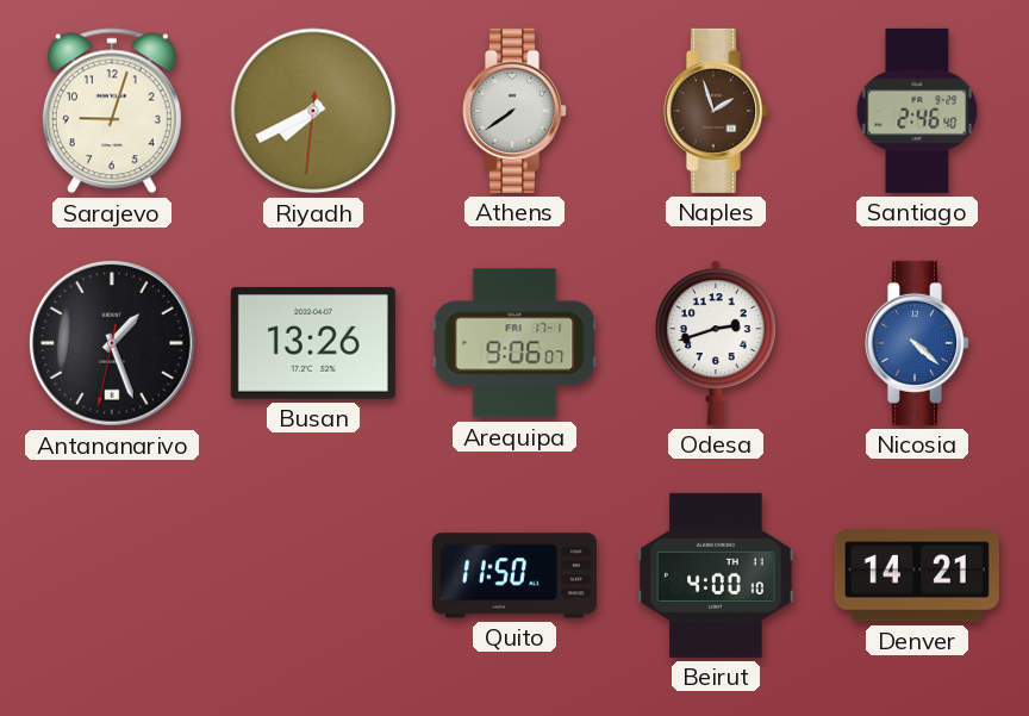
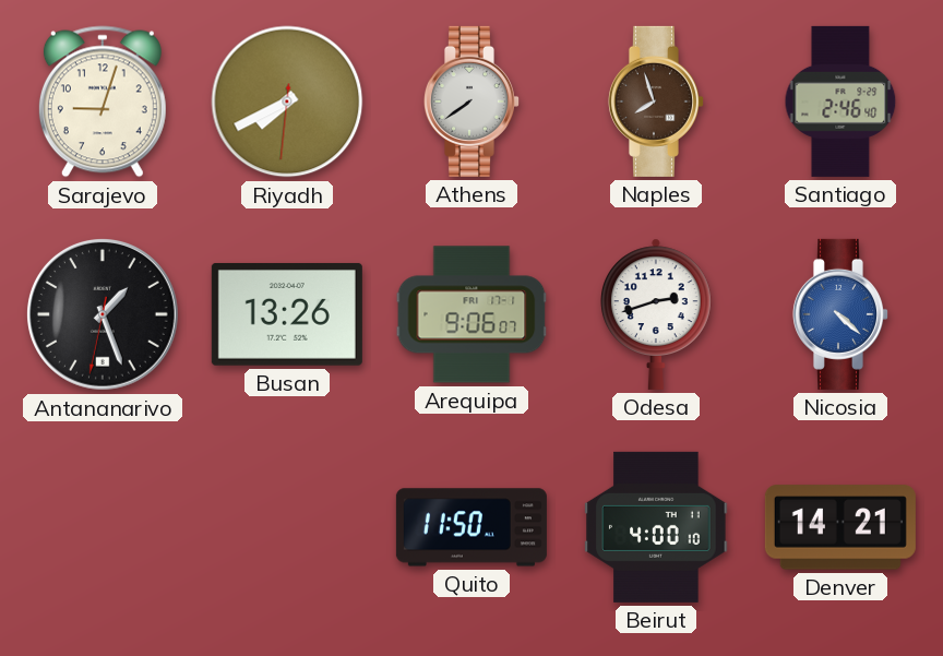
Naples: 1:57 -> 7:57 (655, 102)
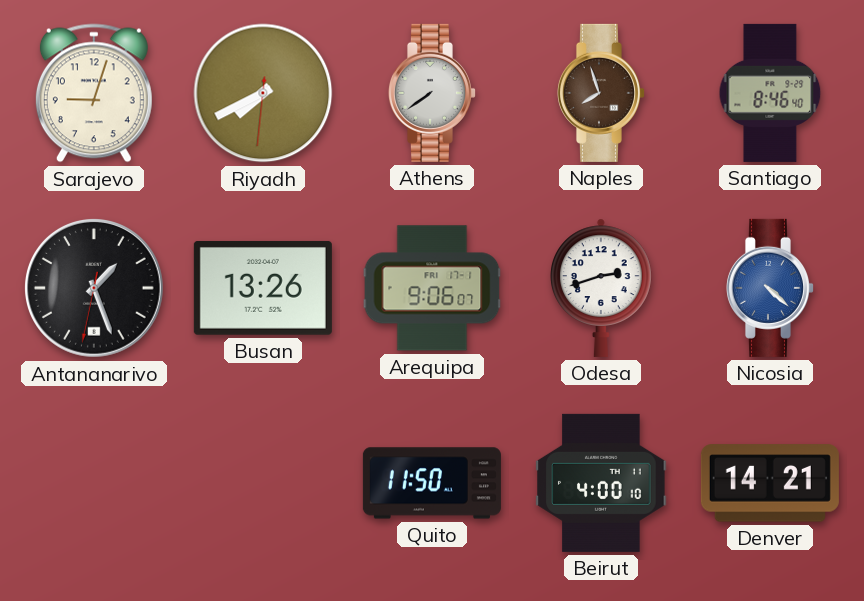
Santiago: 2:46 -> 8:46 (770, 93)
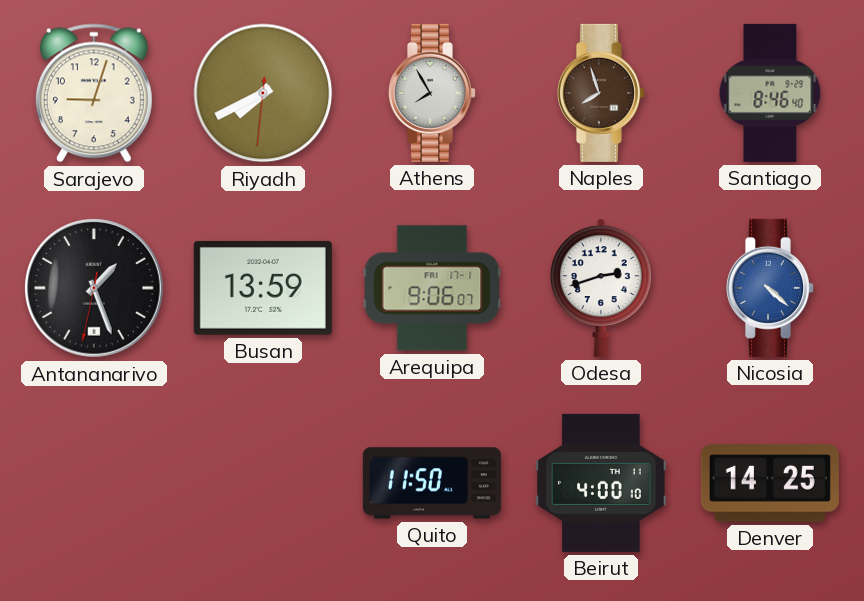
Athens: 7:39 -> 7:55 (431, 93)
Busan: 13:26 -> 13:59 (263, 288)
Denver: 14:21 -> 14:25 (770, 483)
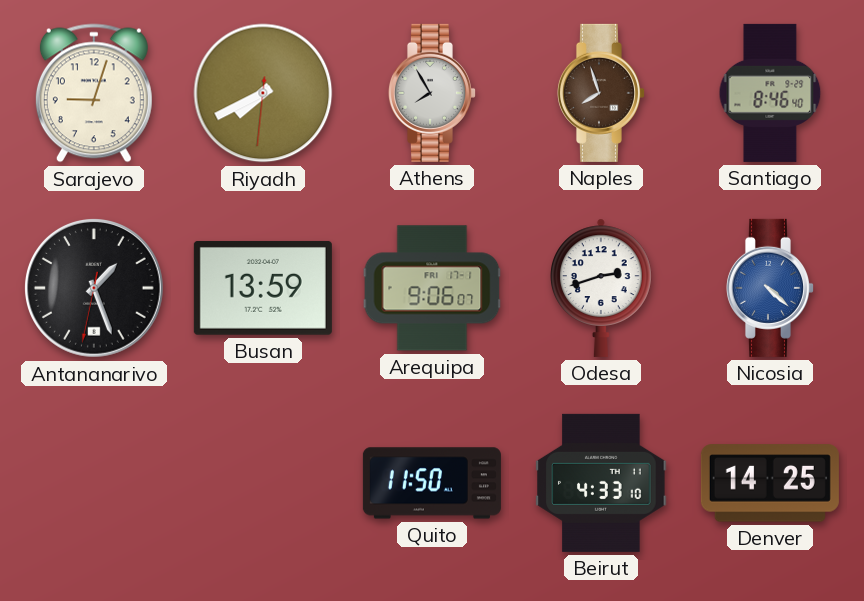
Beirut: 4:00 -> 4:33 (601, 483)
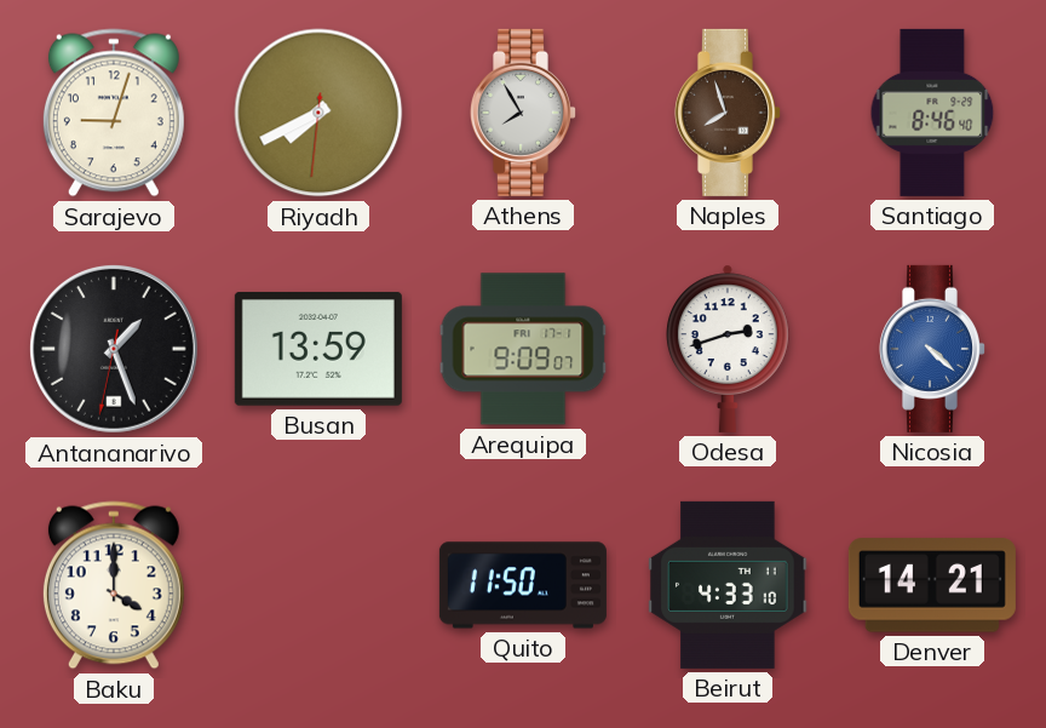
Arequipa: 9:06 -> 9:09 (523, 349)
Baku: none -> 4:00 (114, 585)
Denver: 14:25 -> 14:21 (932, 585)
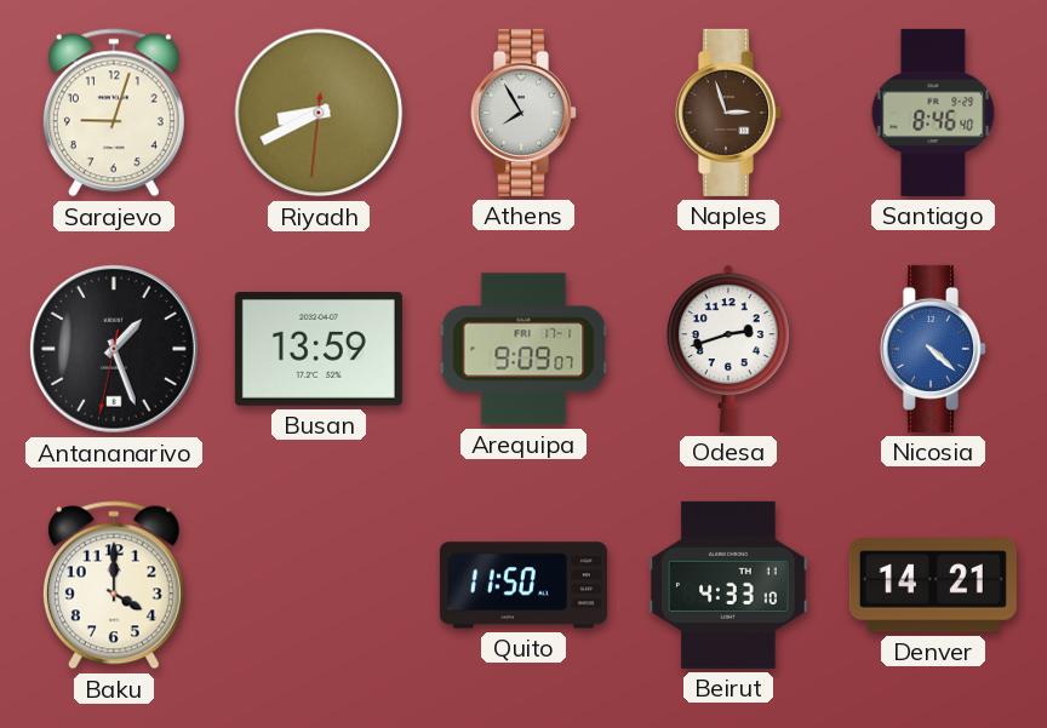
Riyadh: 7:40 -> 8:40 (319, 113)
Naples: 7:57 -> 2:57 (727, 113)
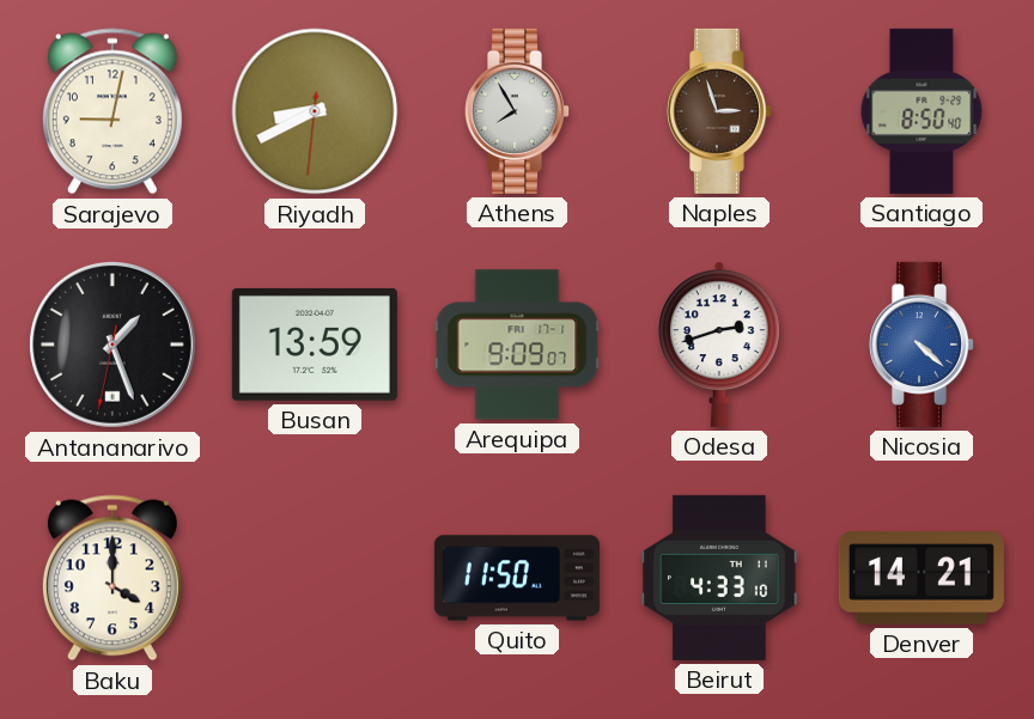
Sarajevo: 9:03 -> 9:02 (112, 111)
Santiago: 8:46 -> 8:50 (922, 111)
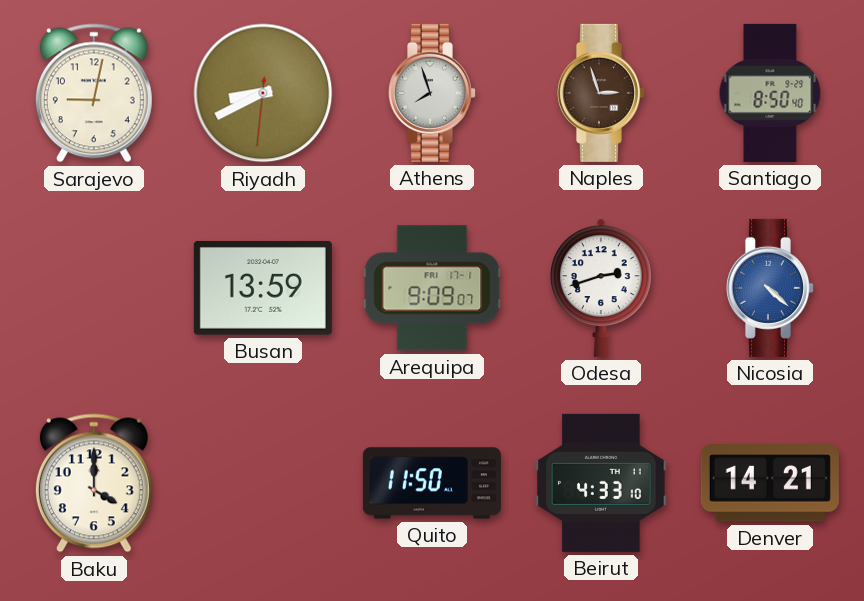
Athens: 7:55 -> 7:57 (431, 93)
Antananarivo: 1:26 -> none (112, 345)
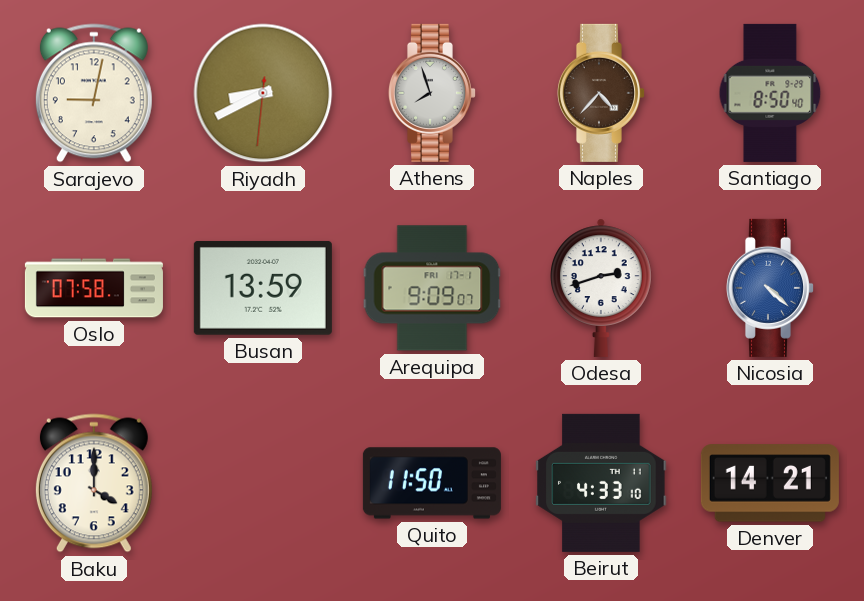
Naples: 2:57 -> 4:37 (600, 93)
Oslo: none -> 07:58 (94, 288)
